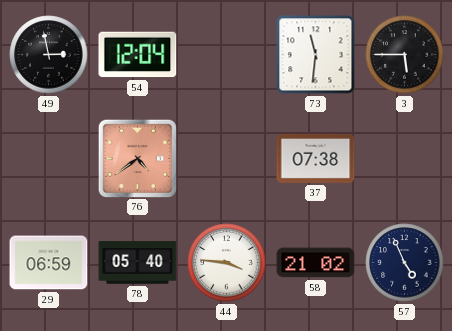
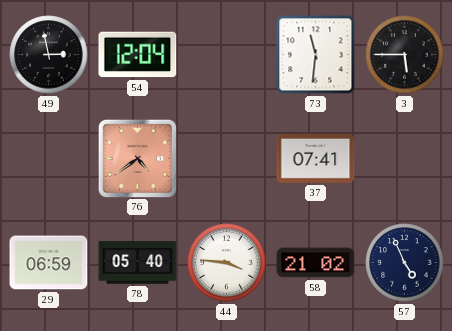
37: 07:38 -> 07:41 (316, 158)
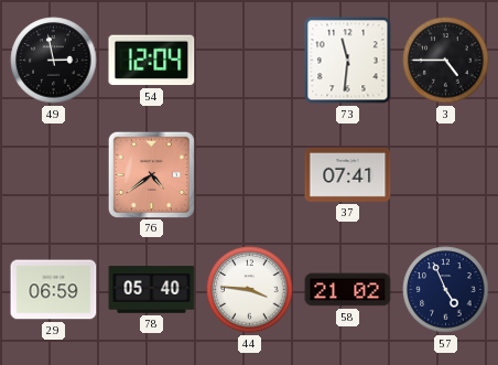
3: 5:45 -> 4:45 (446, 61)
